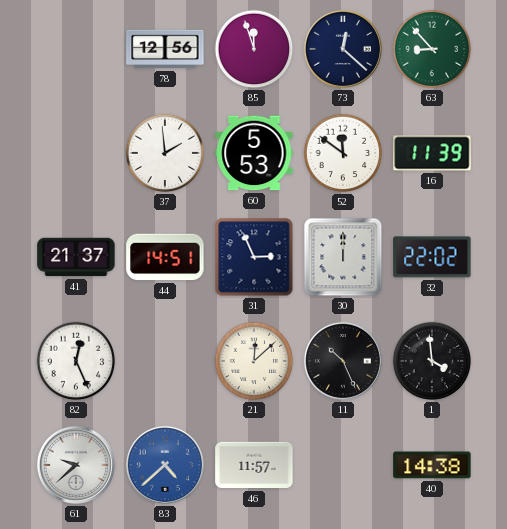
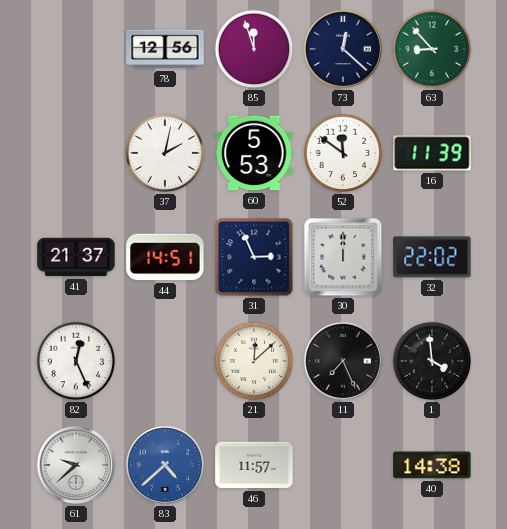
37: 1:59 -> 2:02 (165, 153)
11: 10:26 -> 7:26 (343, 361)
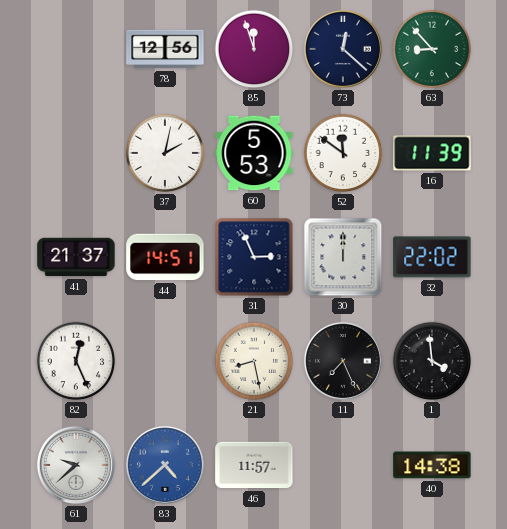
21: 12:08 -> 8:28 (254, 361)
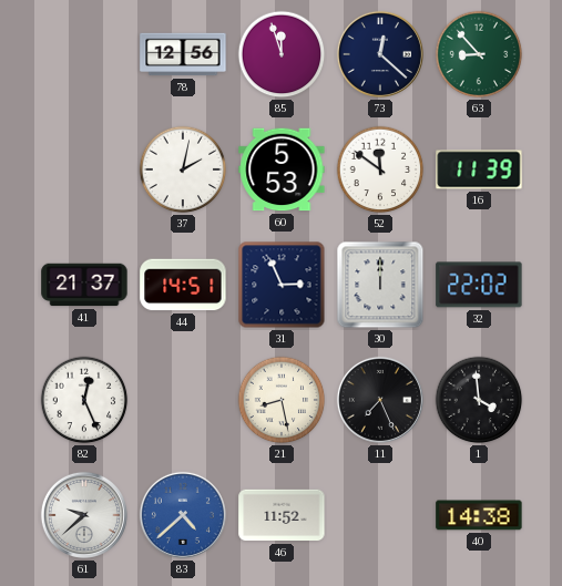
46: 11:57 -> 11:52 (282, 515)
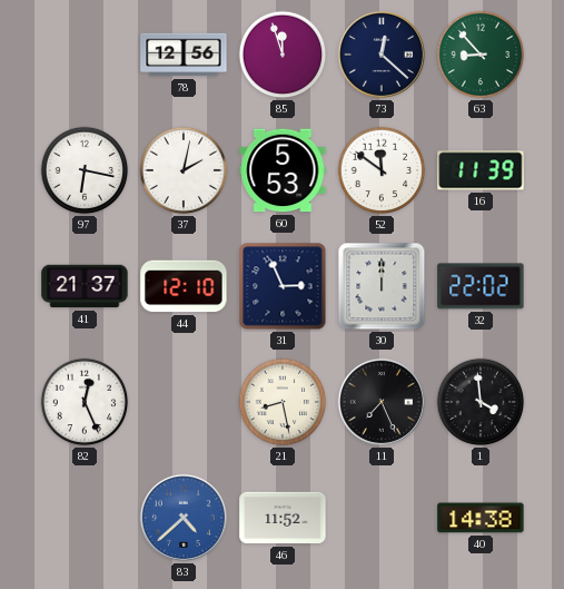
97: none -> 6:17 (85, 170)
44: 14:51 -> 12:10 (184, 286)
61: 9:38 -> none (84, 515)
